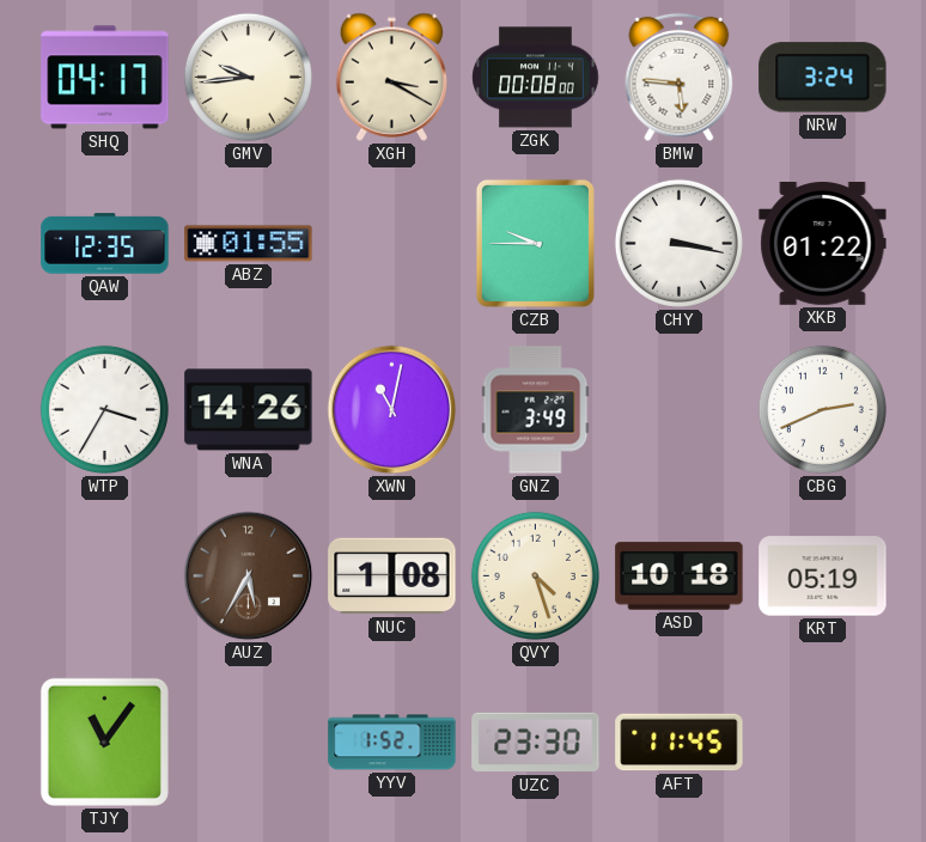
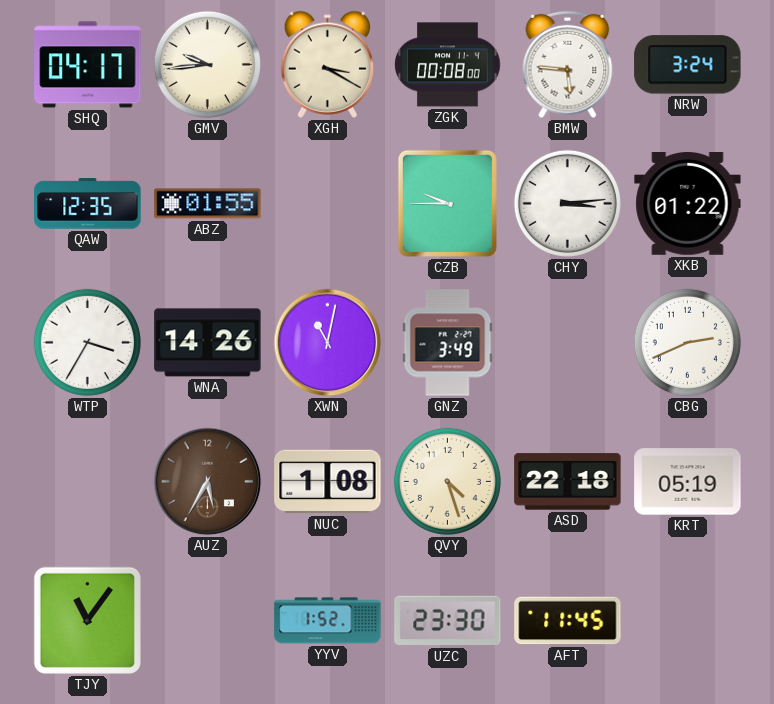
CHY: 3:17 -> 3:14 (567, 203)
ASD: 10:18 -> 22:18 (568, 482)
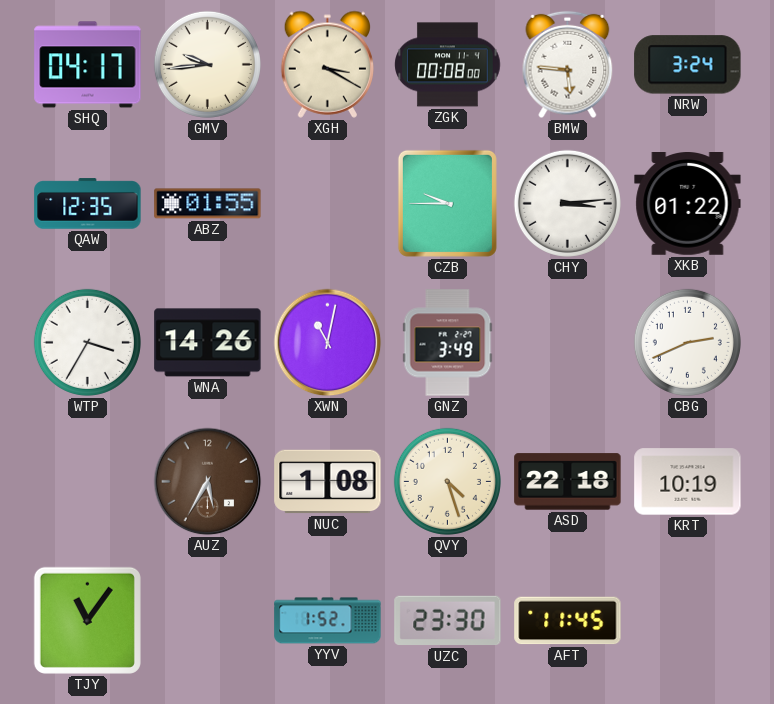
KRT: 05:19 -> 10:19 (688, 482)
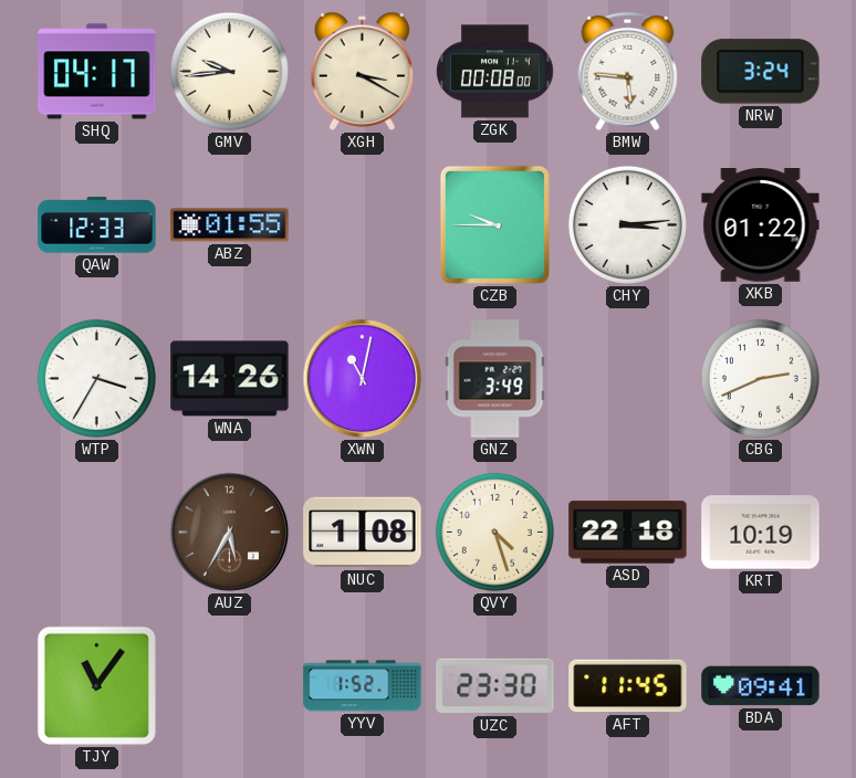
QAW: 12:35 -> 12:33 (97, 225)
BDA: none -> 09:41 (761, 686)
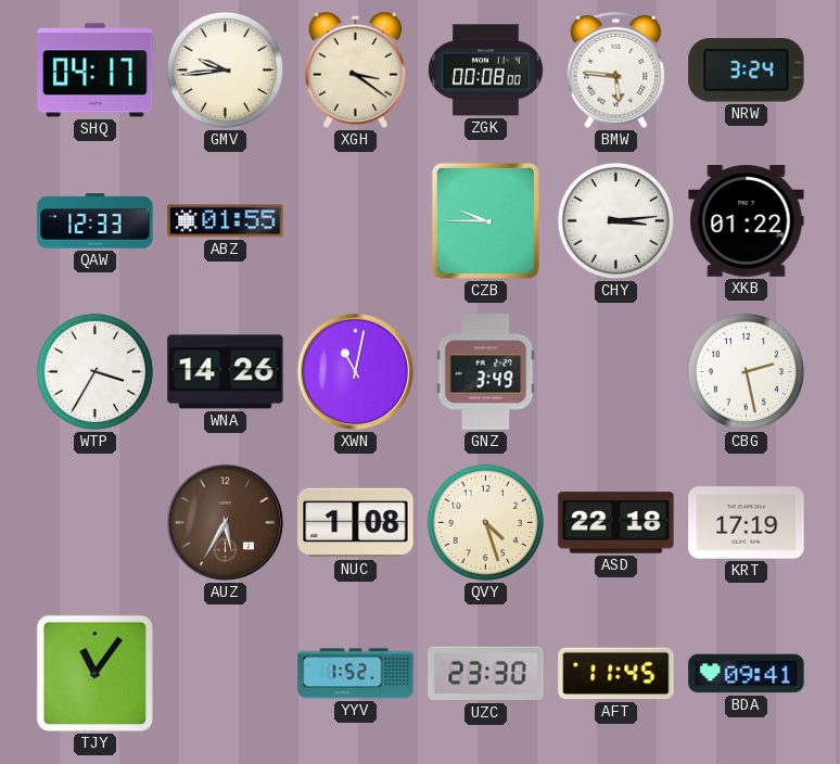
XGH: 3:20 -> 3:21 (355, 69)
CBG: 2:41 -> 2:28 (746, 371)
KRT: 10:19 -> 17:19 (747, 523)
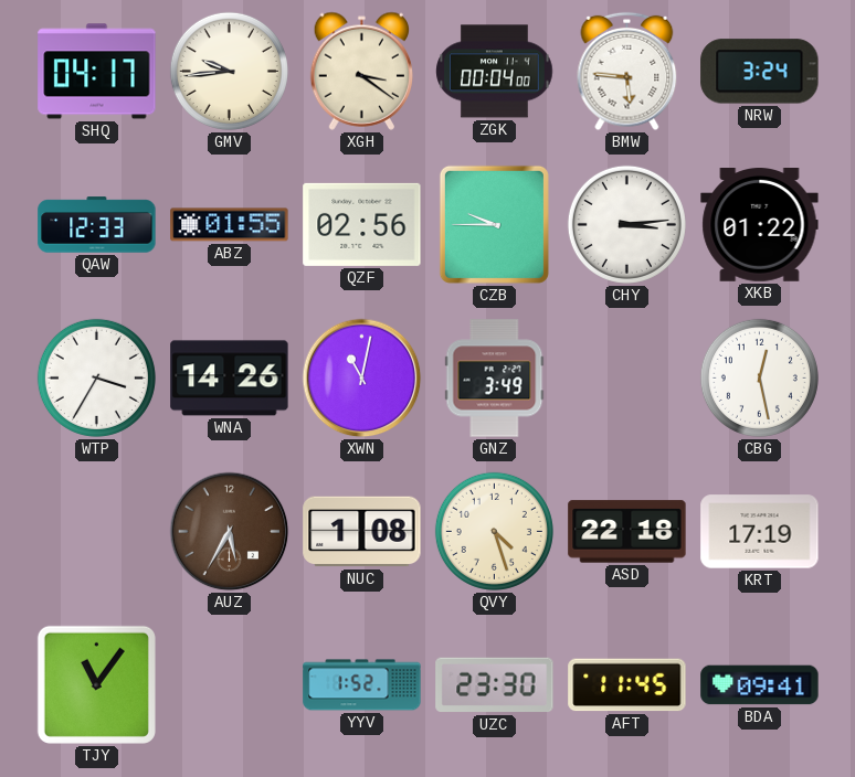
ZGK: 00:08 -> 00:04 (495, 72)
QZF: none -> 02:56 (362, 224)
CBG: 2:28 -> 12:28 (759, 377)
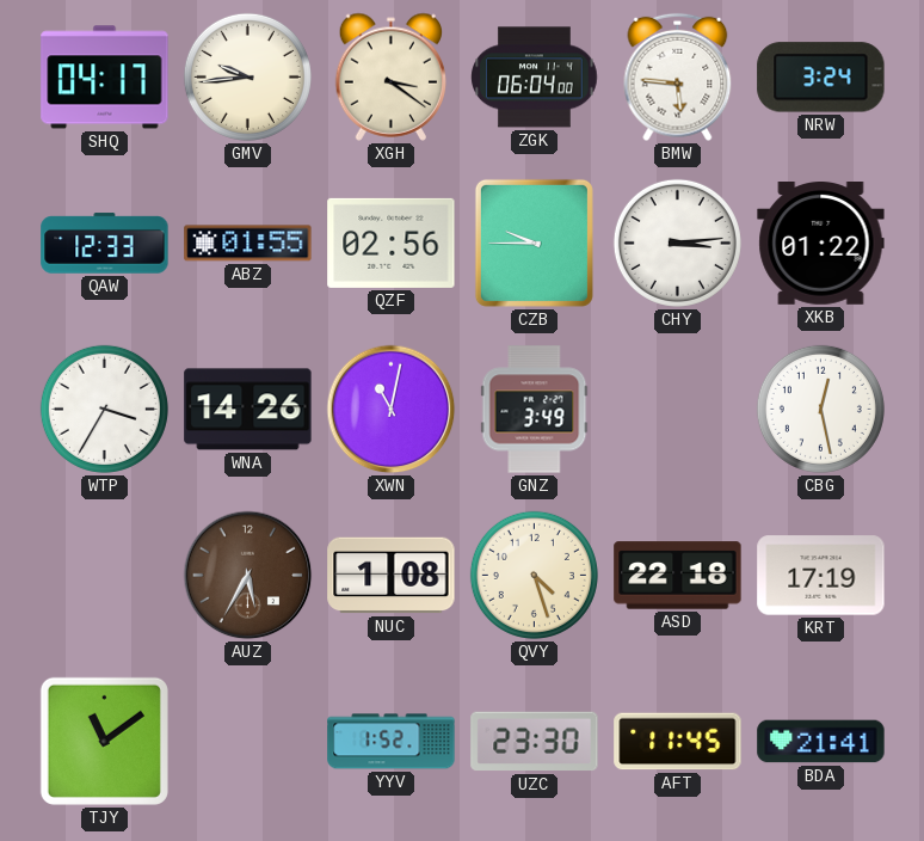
ZGK: 00:04 -> 06:04 (535, 78)
TJY: 11:06 -> 11:09 (104, 741)
BDA: 09:41 -> 21:41 (821, 742)
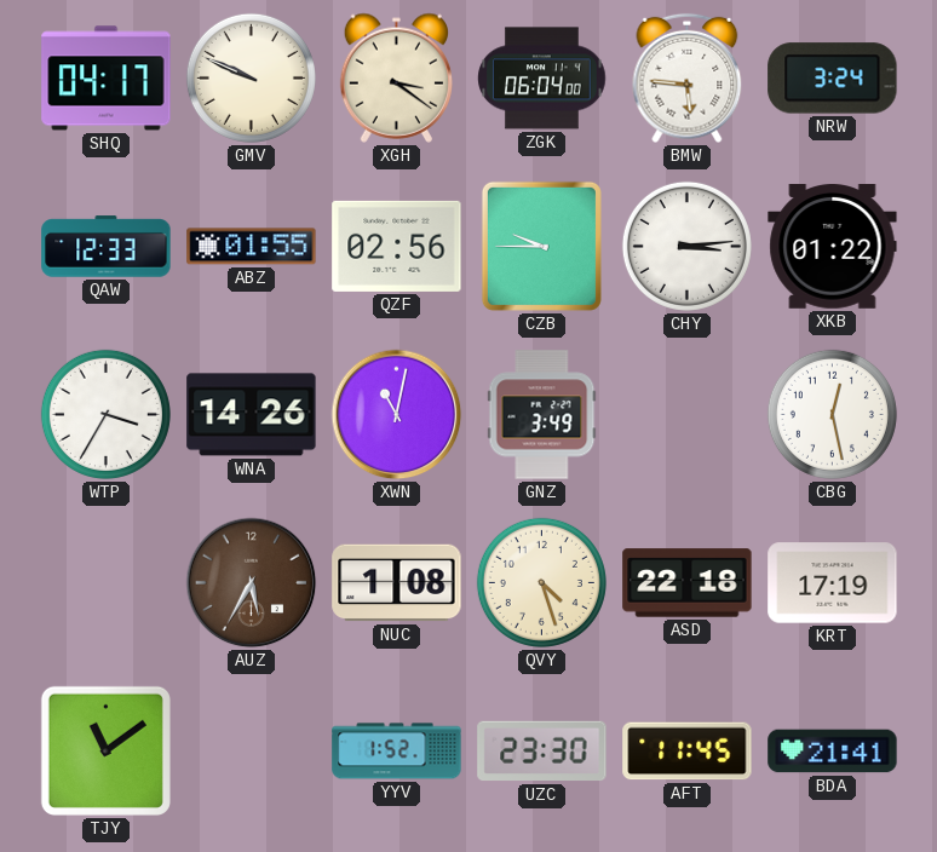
GMV: 9:44 -> 9:49 (251, 77)
